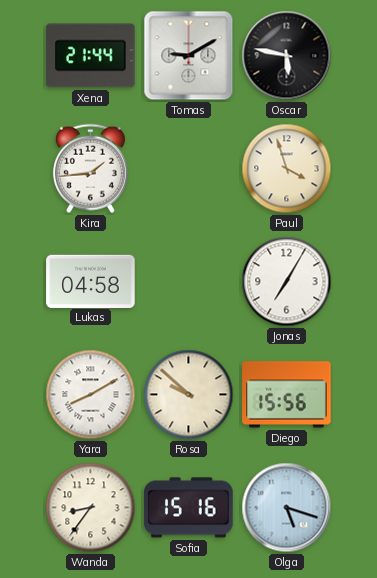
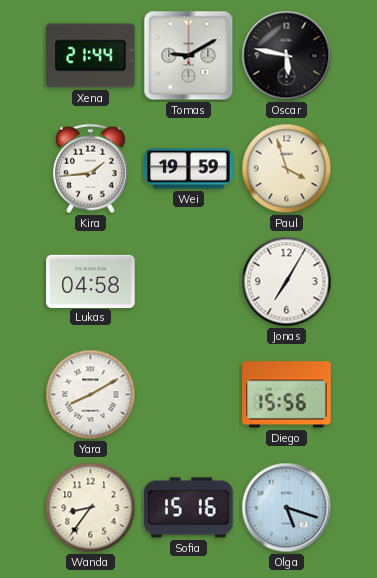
Wei: none -> 19:59 (189, 169)
Rosa: 9:52 -> none (189, 395)
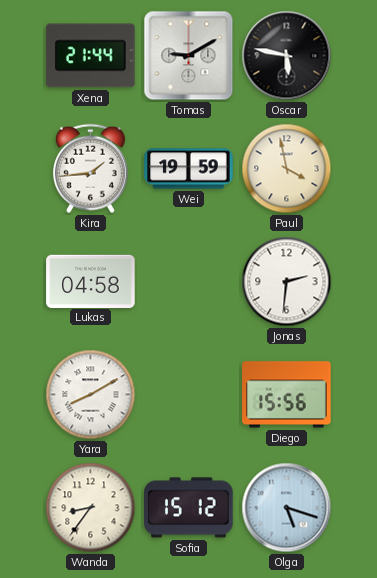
Paul: 3:57 -> 3:58 (287, 169)
Jonas: 7:05 -> 2:31 (287, 282)
Sofia: 15:16 -> 15:12 (189, 508)
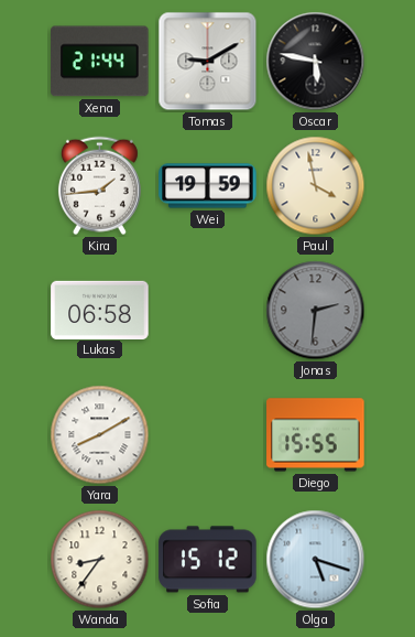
Lukas: 04:58 -> 06:58 (100, 310)
Jonas dial: white -> grey (316, 311)
Diego: 15:56 -> 15:55 (316, 435)
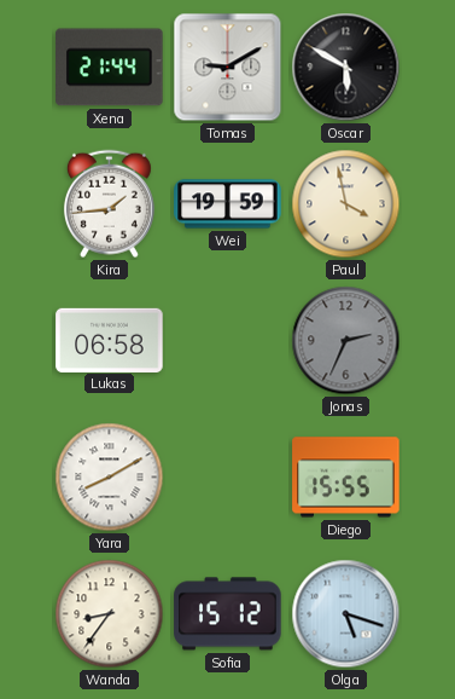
Oscar: 5:47 -> 5:50 (346, 68)
Jonas: 2:31 -> 2:34 (346, 341)
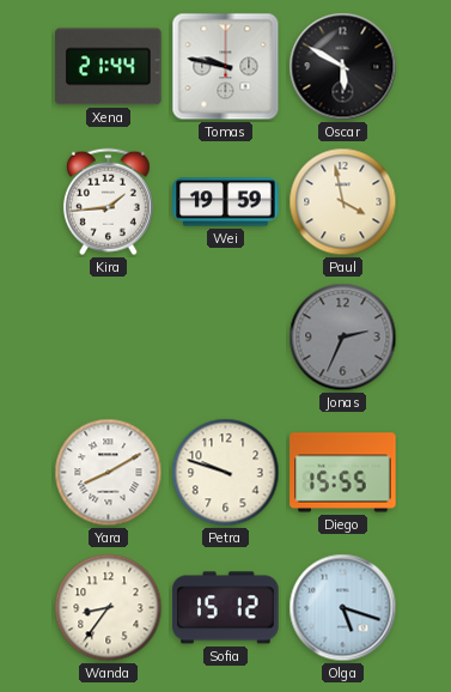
Tomas: 9:10 -> 9:47 (226, 67)
Lukas: 06:58 -> none (110, 340)
Petra: none -> 9:48 (226, 473)
